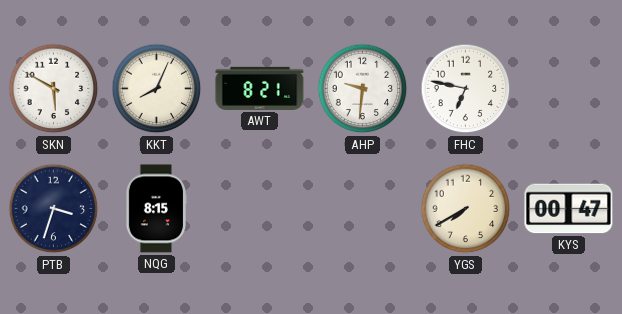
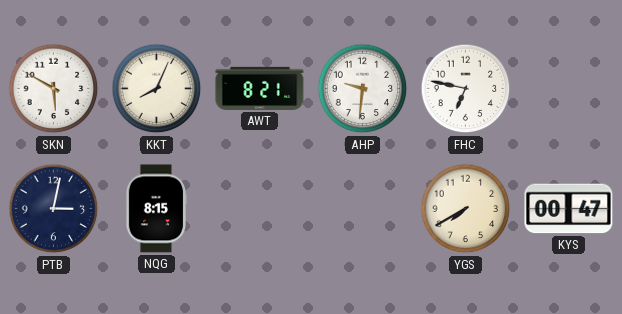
PTB: 3:33 -> 3:02 (54, 209)
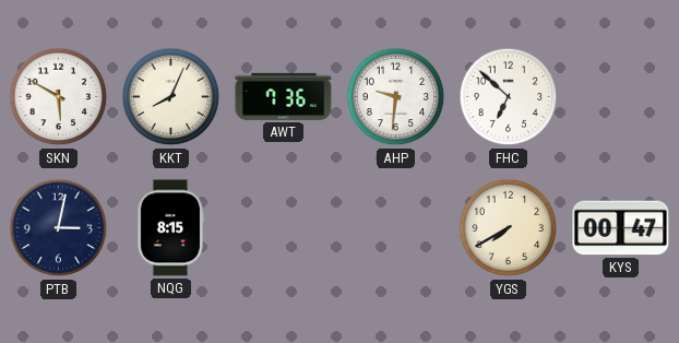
AWT: 8:21 -> 7:36 (284, 96)
FHC: 6:47 -> 6:52 (509, 97)
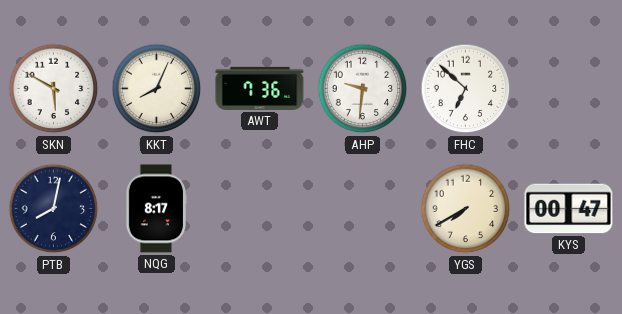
PTB: 3:02 -> 8:02 (54, 209)
NQG: 8:15 -> 8:17 (155, 209)
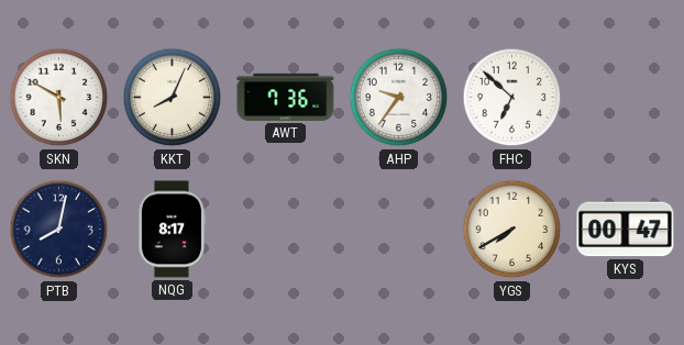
AHP: 9:31 -> 9:36 (399, 98)
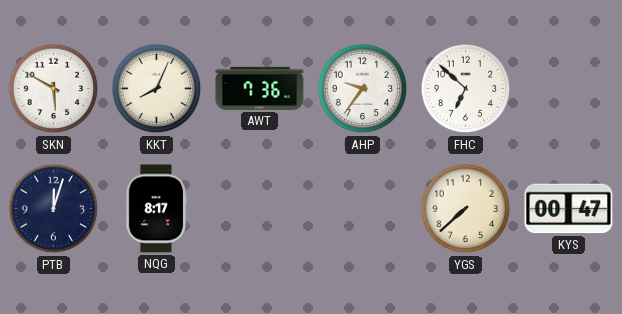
PTB: 8:02 -> 12:03 (54, 209)
YGS: 7:40 -> 7:38 (466, 209)
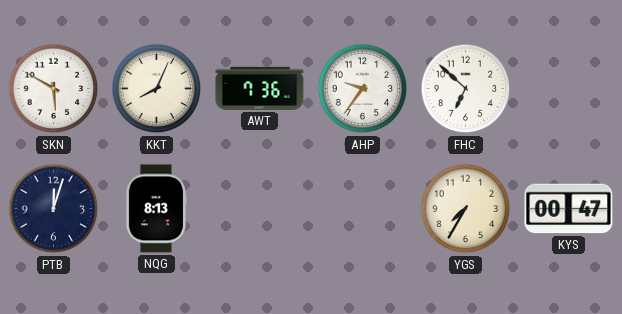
NQG: 8:17 -> 8:13 (155, 209)
YGS: 7:38 -> 7:35 (466, 209)
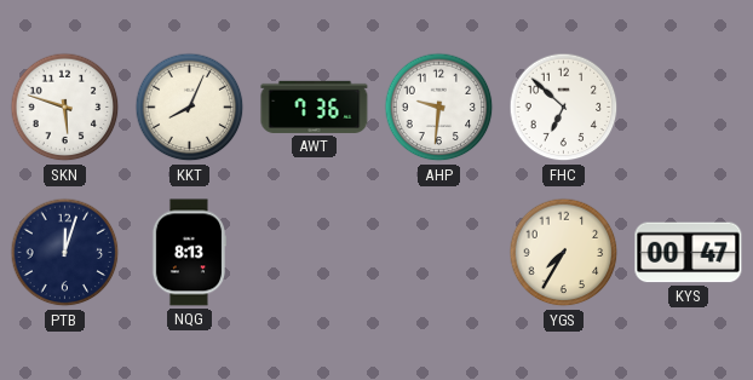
SKN: 5:50 -> 5:48 (65, 108)
AHP: 9:36 -> 9:31 (439, 108)
